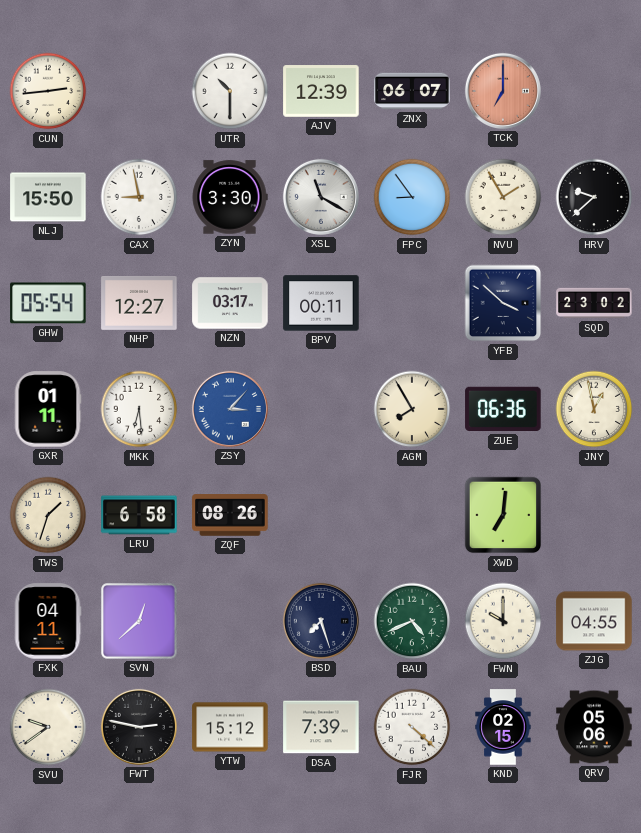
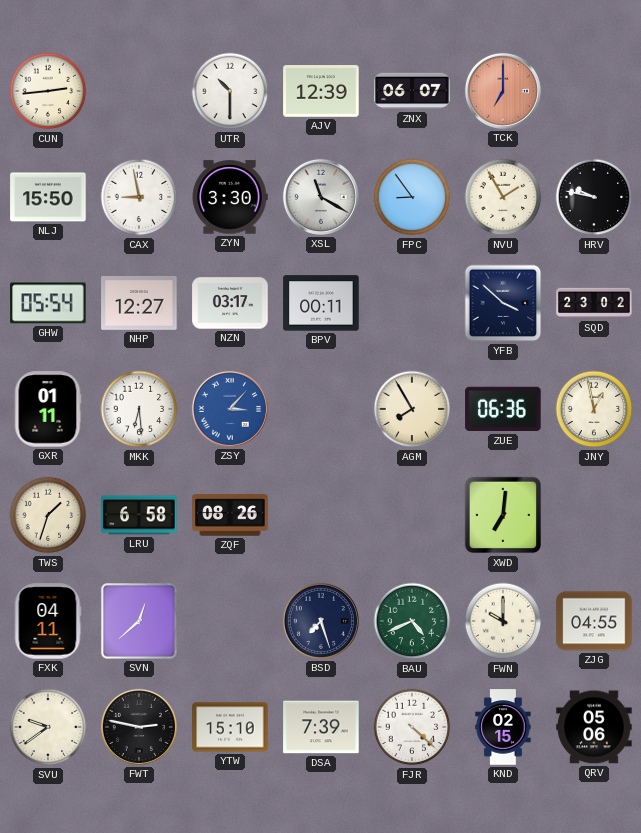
HRV: 9:38 -> 9:47 (594, 197)
YTW: 15:12 -> 15:10 (230, 727)
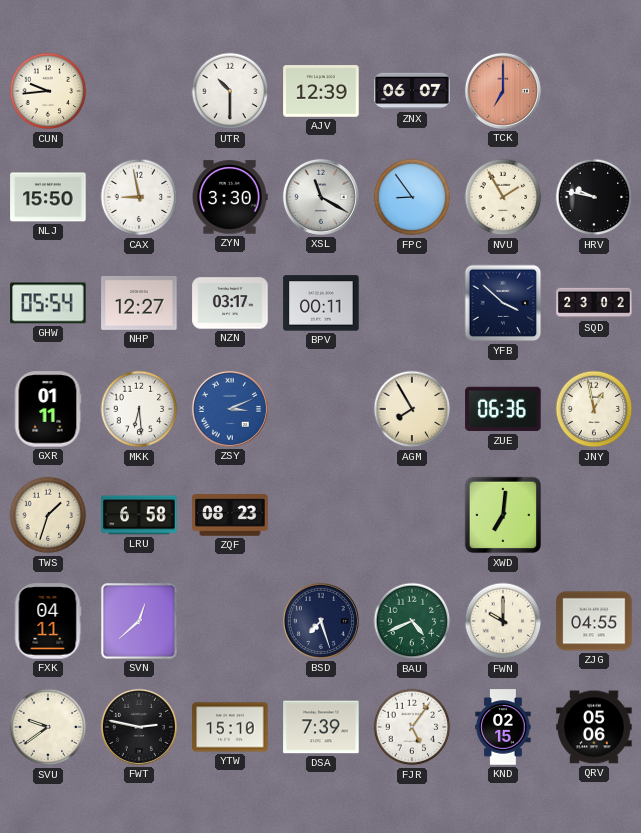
CUN: 2:44 -> 9:44 (48, 91)
ZSY: 3:07 -> 3:11 (230, 409)
ZQF: 08:26 -> 08:23 (230, 515)
FJR: 4:22 -> 5:06 (412, 727)
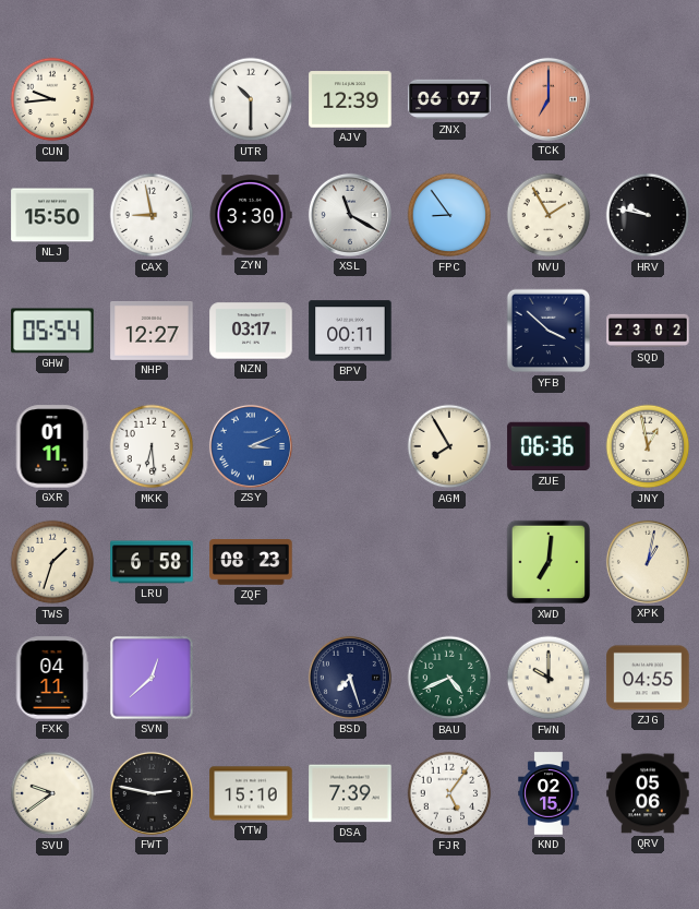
XPK: none -> 1:02 (648, 562)
